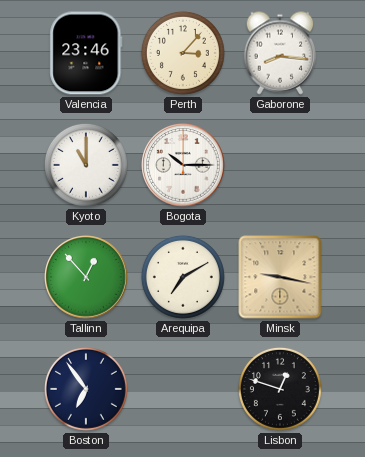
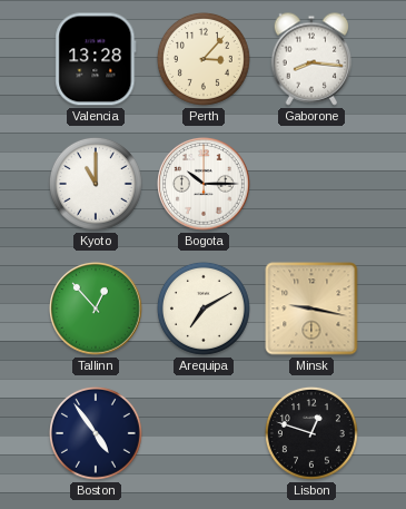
Valencia: 23:46 -> 13:28 (96, 59)
Boston: 6:54 -> 4:54 (96, 433)
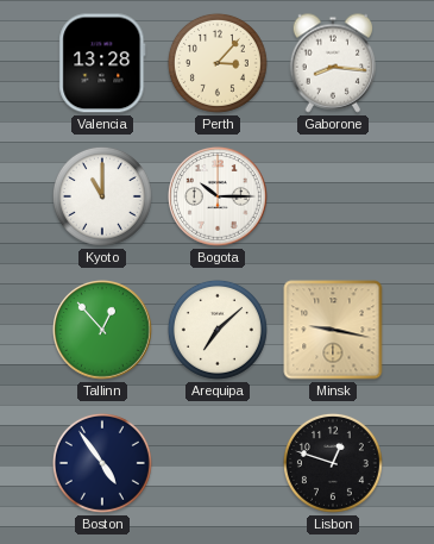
Arequipa: 7:10 -> 7:08 (218, 330)
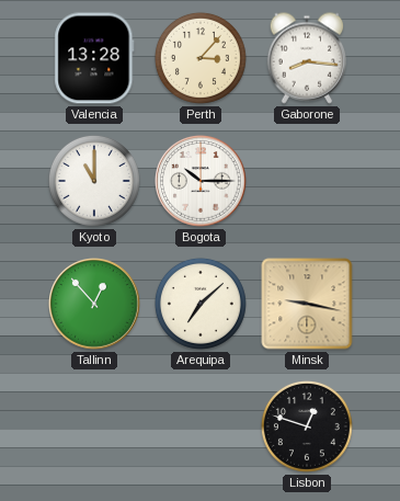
Boston: 4:54 -> none (102, 463)
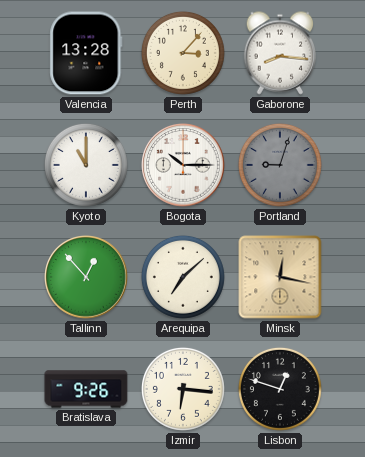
Portland: none -> 9:03 (280, 165)
Minsk: 9:17 -> 12:17 (280, 277)
Bratislava: none -> 9:26 (86, 389)
Izmir: none -> 6:16 (183, 389)
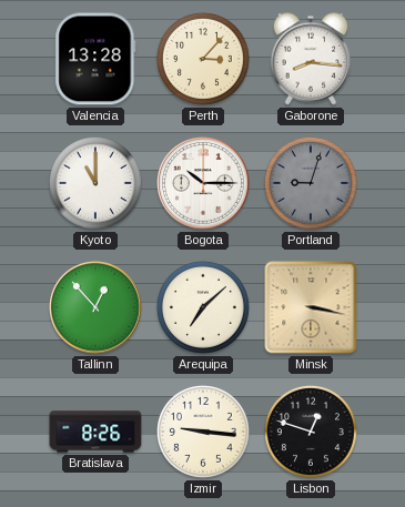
Minsk: 12:17 -> 3:17 (311, 307)
Bratislava: 9:26 -> 8:26 (95, 432)
Izmir: 6:16 -> 9:16 (203, 432)
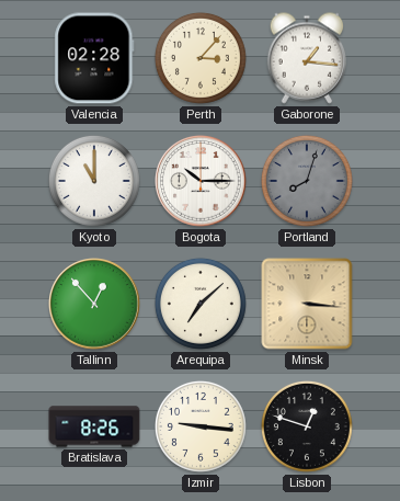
Valencia: 13:28 -> 02:28 (94, 58)
Gaborone: 8:16 -> 1:16 (307, 58)
Portland: 9:03 -> 8:03 (307, 181)
Minsk: 3:17 -> 3:16 (307, 304)
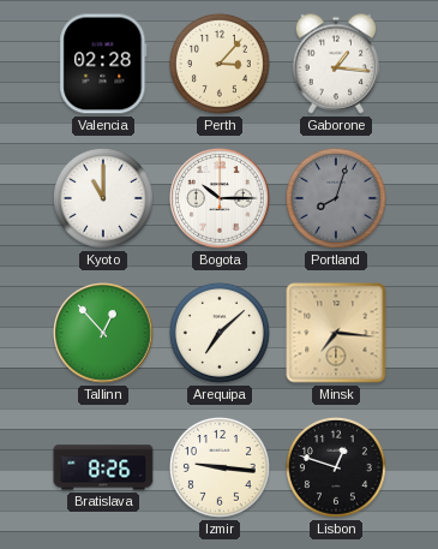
Minsk: 3:16 -> 7:16 (336, 333)
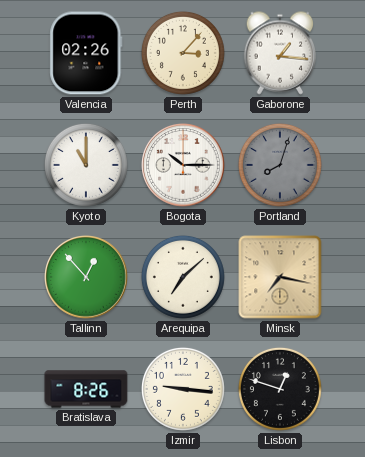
Valencia: 02:28 -> 02:26 (86, 53)
Minsk: 7:16 -> 7:17 (280, 277)
